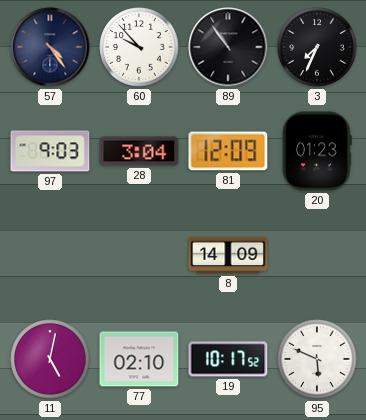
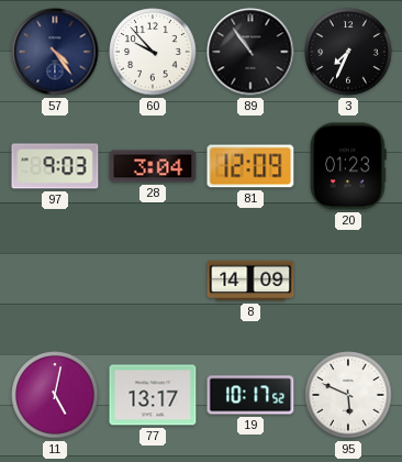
77: 02:10 -> 13:17 (153, 395)
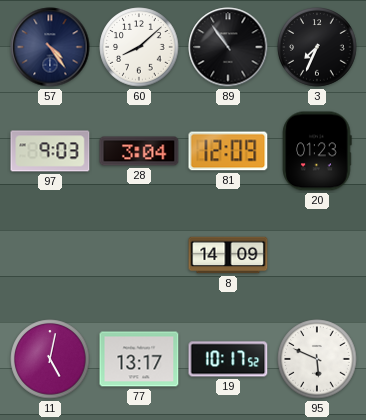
60: 9:53 -> 8:08 (139, 47)
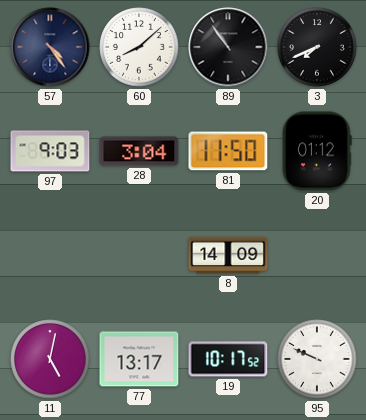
3: 7:34 -> 7:41 (317, 47)
81: 12:09 -> 11:50 (228, 151)
20: 01:23 -> 01:12 (317, 151)
95: 5:49 -> 9:49 (317, 359)
